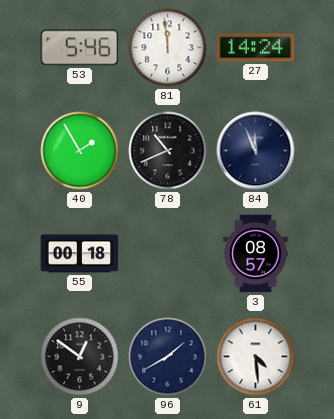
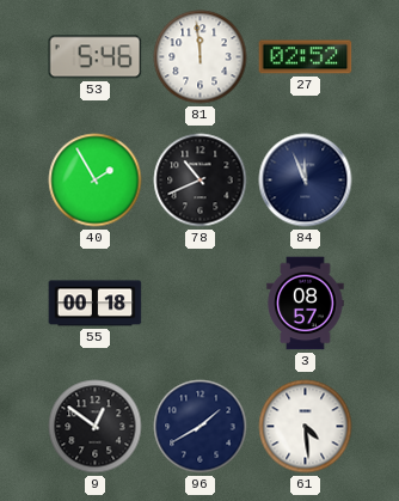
27: 14:24 -> 02:52 (306, 57)
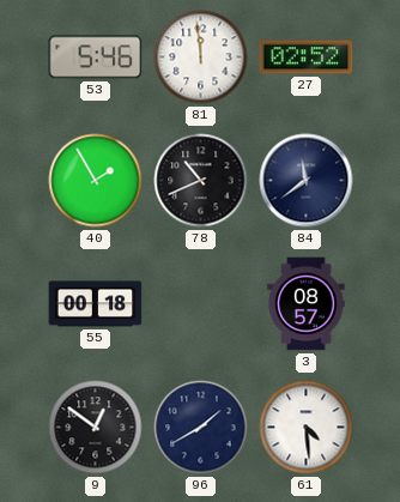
84: 11:56 -> 11:39 (307, 181)
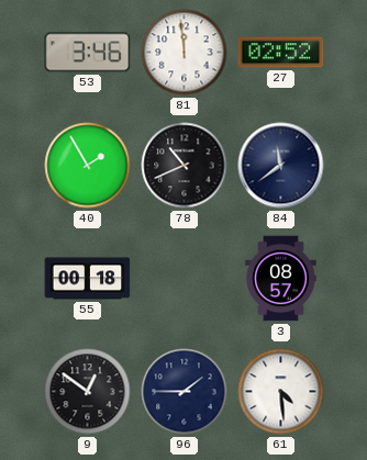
53: 5:46 -> 3:46 (88, 53)
96: 1:40 -> 1:45 (185, 392)
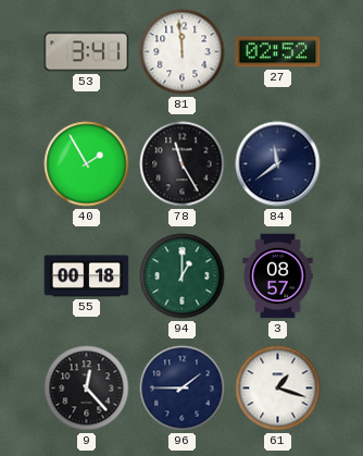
53: 3:46 -> 3:41 (87, 52)
78: 10:41 -> 11:25 (183, 164)
94: none -> 1:00 (183, 276)
9: 12:51 -> 12:23 (87, 389)
61: 4:29 -> 1:18 (278, 389)
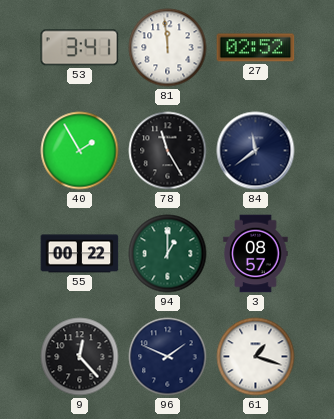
55: 00:18 -> 00:22 (80, 254)
96: 1:45 -> 1:49 (168, 357)
